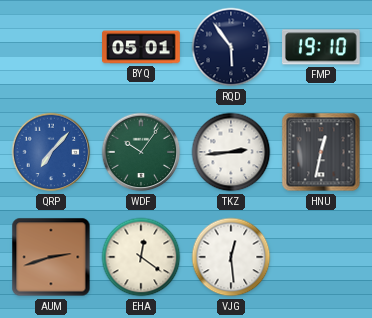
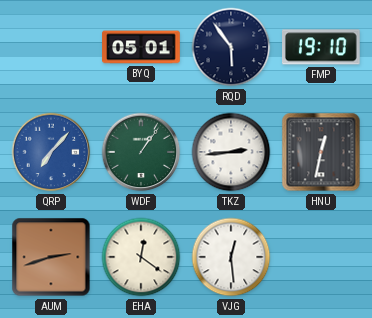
WDF: 10:06 -> 1:06 (141, 152)
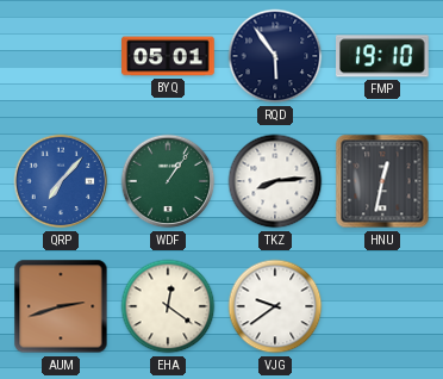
TKZ: 2:44 -> 8:14 (275, 181)
VJG: 12:29 -> 9:39 (275, 306)
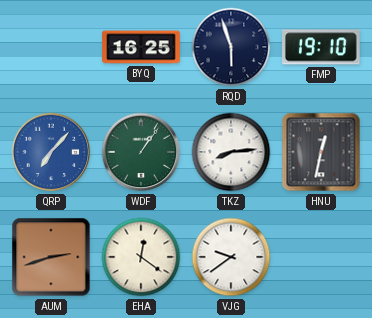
BYQ: 05:01 -> 16:25 (141, 47)
RQD: 5:54 -> 5:57 (231, 47)
